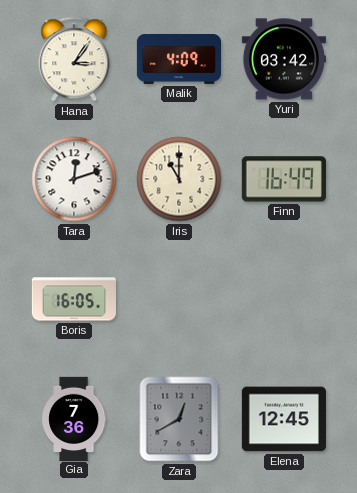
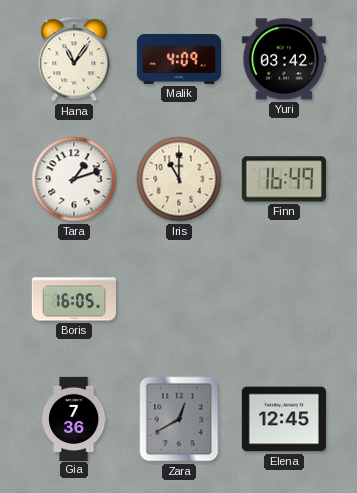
Hana: 3:06 -> 11:06 (74, 59)
Tara: 12:12 -> 1:12 (74, 179)
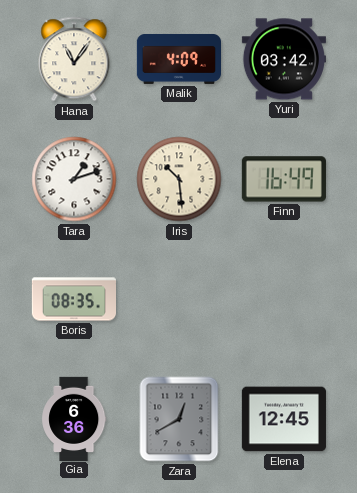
Iris: 11:00 -> 10:29 (179, 179)
Boris: 16:05 -> 08:35 (73, 299)
Gia: 7:36 -> 6:36 (75, 418)
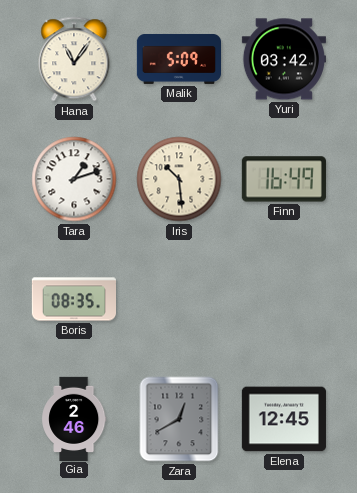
Malik: 4:09 -> 5:09 (178, 59)
Gia: 6:36 -> 2:46 (75, 418)
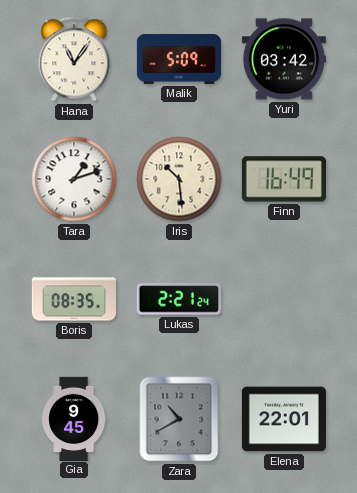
Lukas: none -> 2:21 (179, 299)
Gia: 2:46 -> 9:45 (75, 418)
Zara: 12:40 -> 10:40 (179, 419)
Elena: 12:45 -> 22:01 (284, 419)
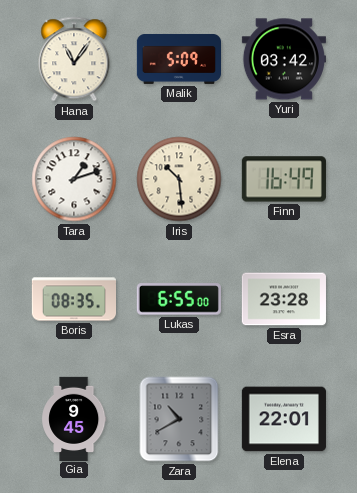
Lukas: 2:21 -> 6:55 (179, 299)
Esra: none -> 23:28 (284, 299)
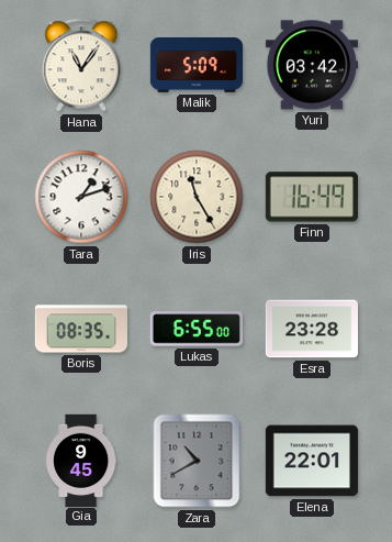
Iris: 10:29 -> 11:25 (197, 197)
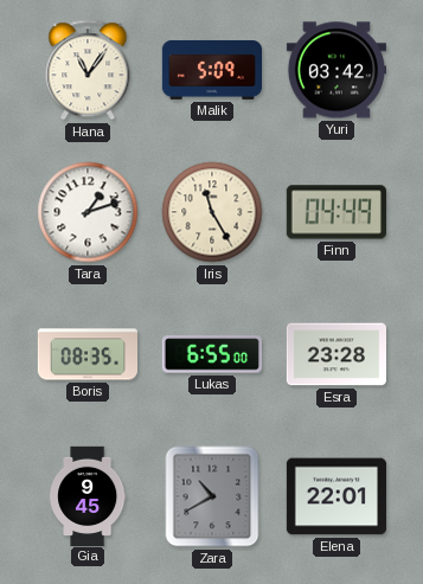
Finn: 16:49 -> 04:49 (337, 212)
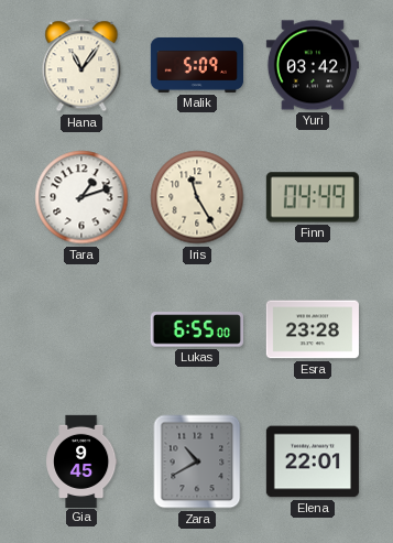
Boris: 08:35 -> none (86, 354)
